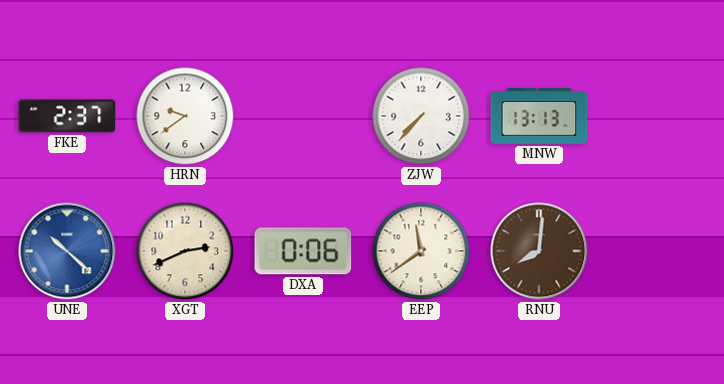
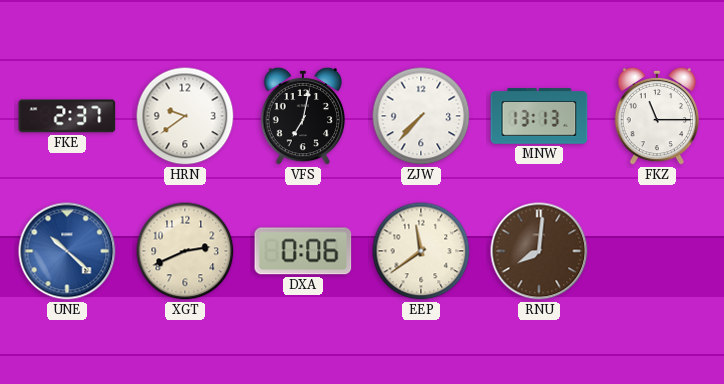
VFS: none -> 7:02 (303, 116)
FKZ: none -> 11:15 (657, 116)
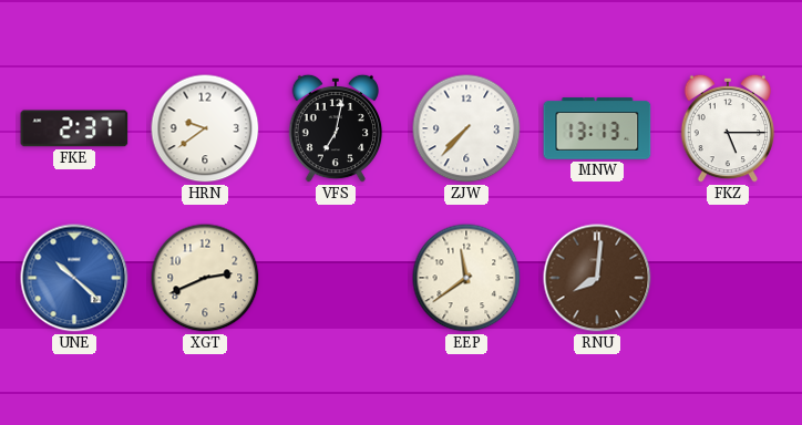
FKZ: 11:15 -> 5:15 (728, 128)
DXA: 0:06 -> none (303, 251)
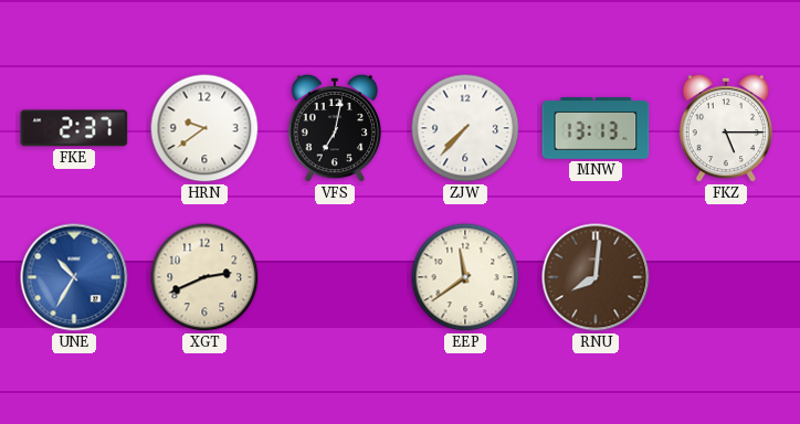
UNE: 10:22 -> 10:35 (74, 277)
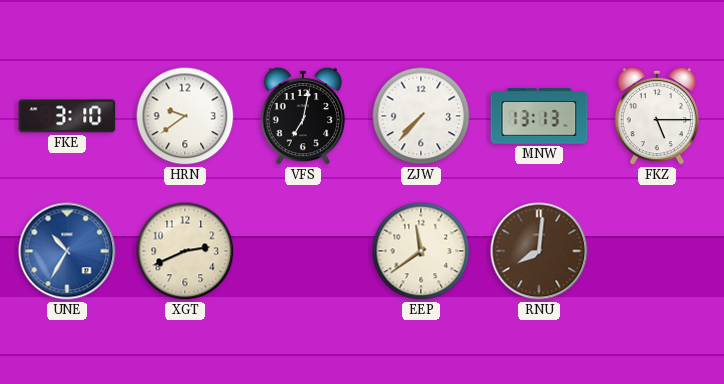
FKE: 2:37 -> 3:10 (67, 116)
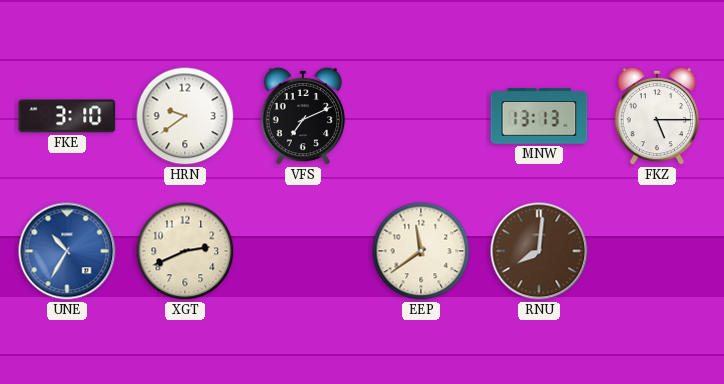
VFS: 7:02 -> 7:11 (303, 116)
ZJW: 7:37 -> none (421, 116)
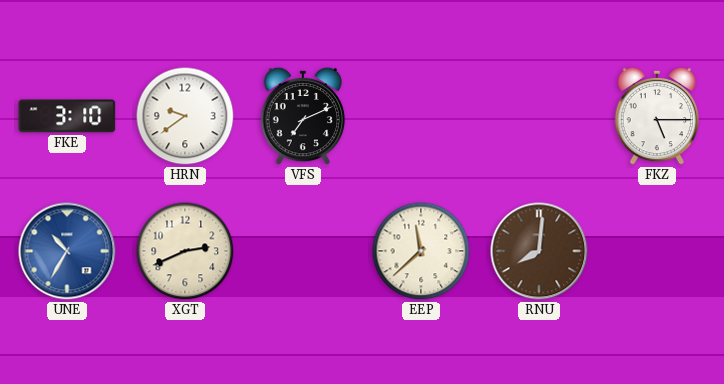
MNW: 13:13 -> none (539, 116)
EEP: 11:39 -> 11:38 (421, 251)
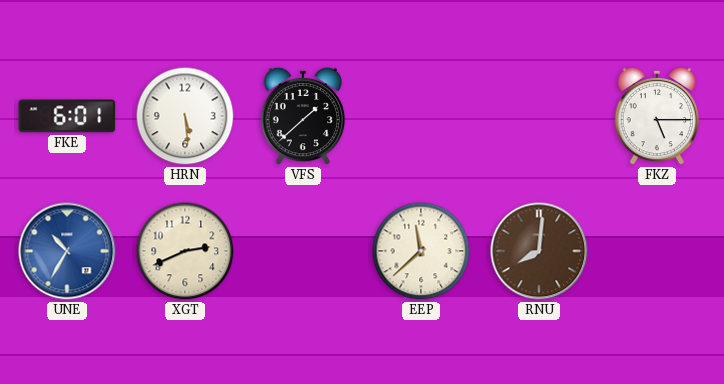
FKE: 3:10 -> 6:01 (67, 116)
HRN: 9:39 -> 5:29 (185, 116)
VFS: 7:11 -> 1:38 (303, 116)
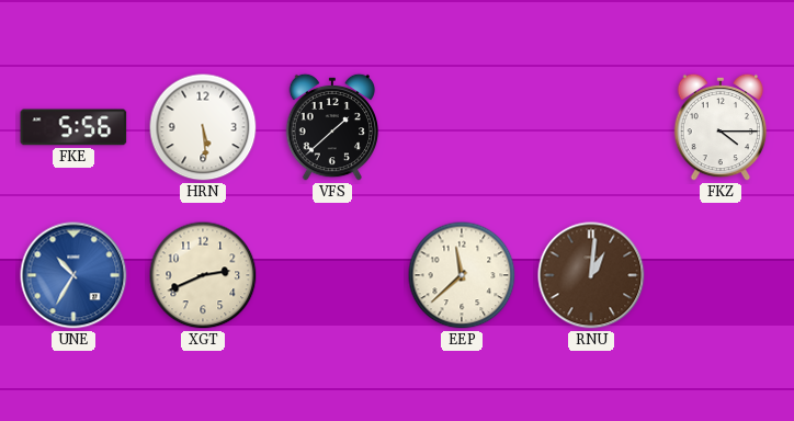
FKE: 6:01 -> 5:56 (73, 127)
FKZ: 5:15 -> 4:15 (721, 127)
RNU: 8:01 -> 1:01 (591, 275)
